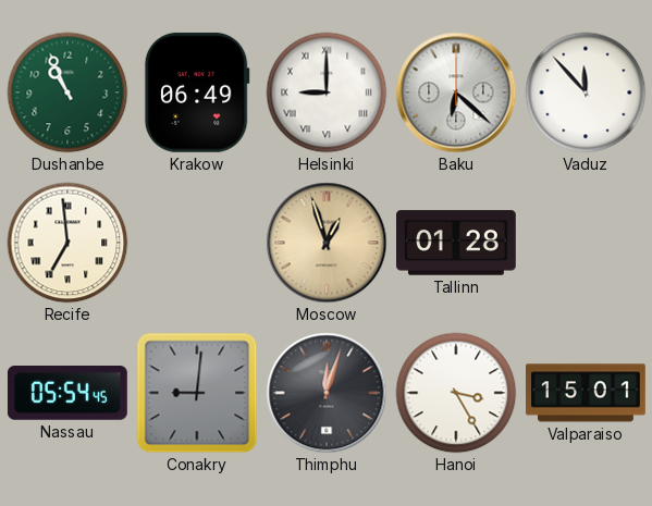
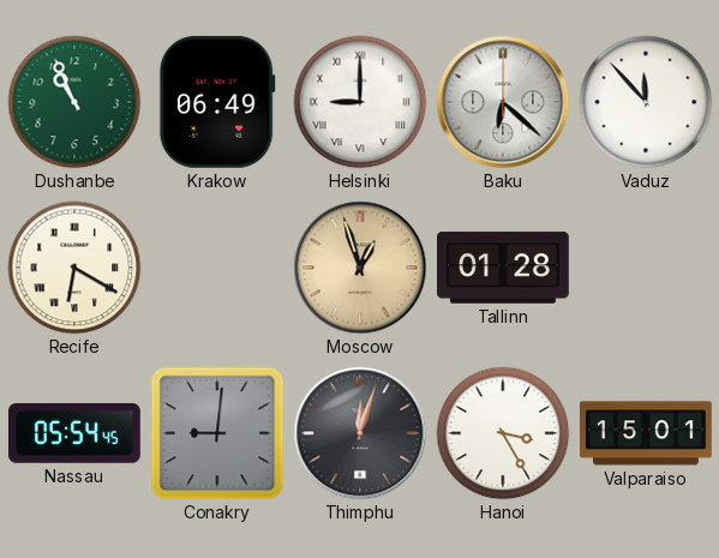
Recife: 6:59 -> 6:20 (74, 268)
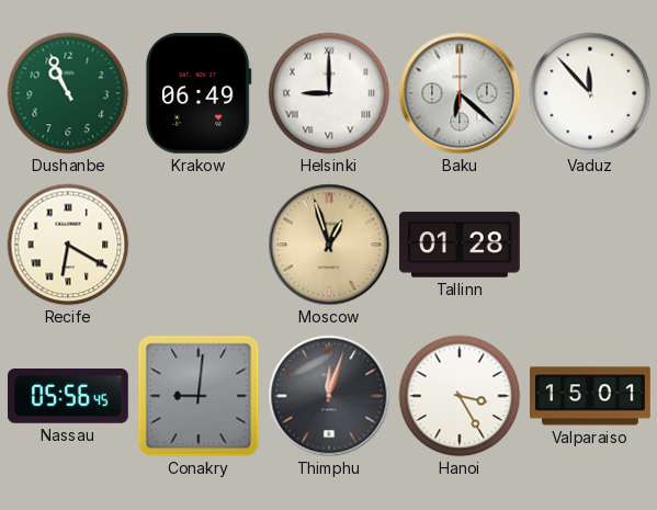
Nassau: 05:54 -> 05:56 (68, 397)
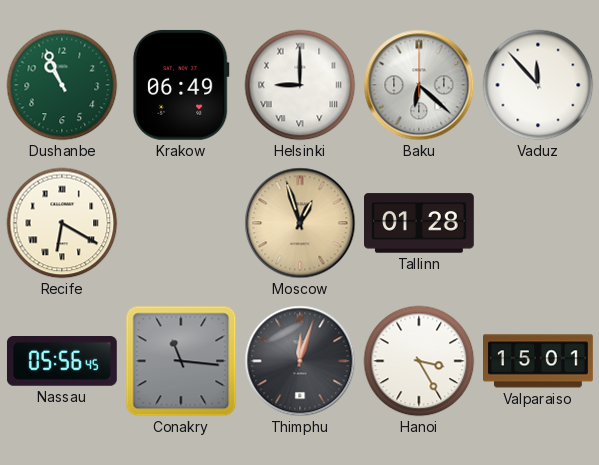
Conakry: 9:01 -> 11:16 (181, 361)
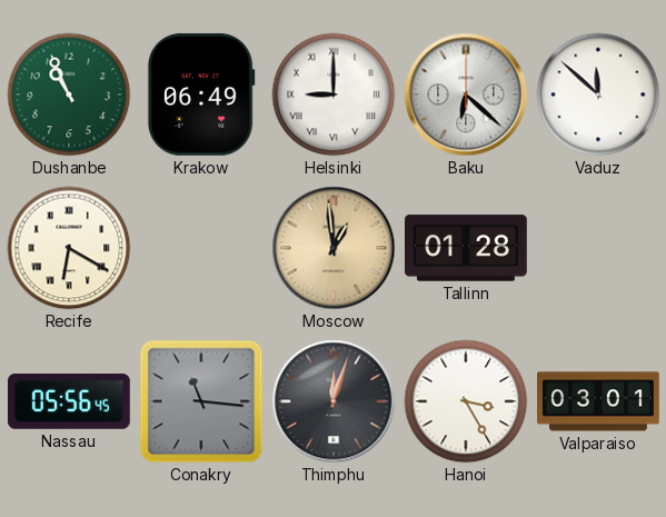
Vaduz: 11:53 -> 11:52 (598, 95)
Moscow: 12:57 -> 12:59 (334, 248)
Valparaiso: 15:01 -> 03:01 (599, 401)
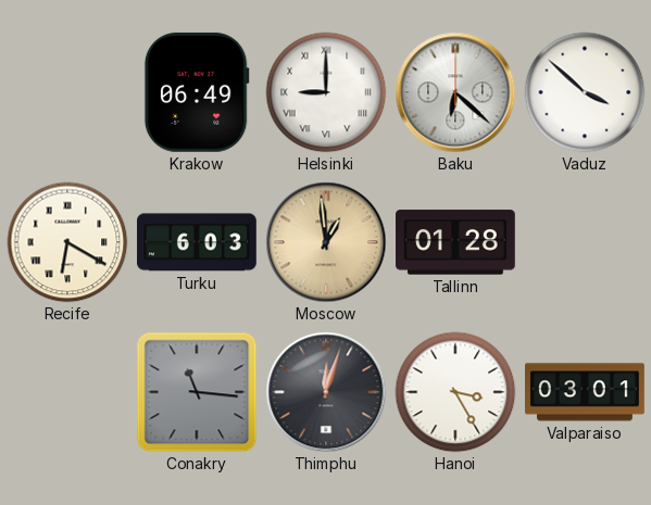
Dushanbe: 10:56 -> none (69, 95)
Vaduz: 11:52 -> 3:52 (585, 92)
Turku: none -> 6:03 (198, 242)
Nassau: 05:56 -> none (69, 402)
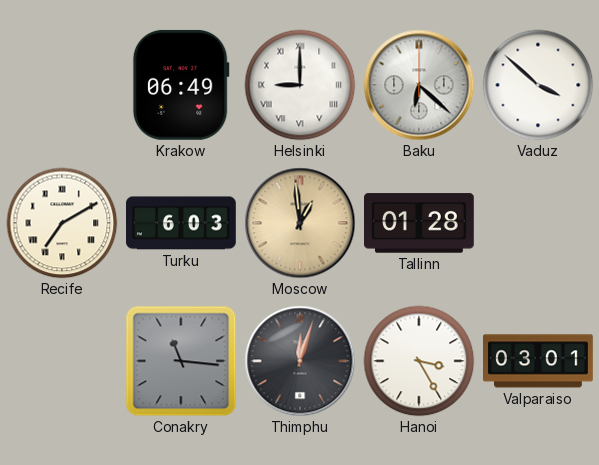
Recife: 6:20 -> 7:10 (62, 223)
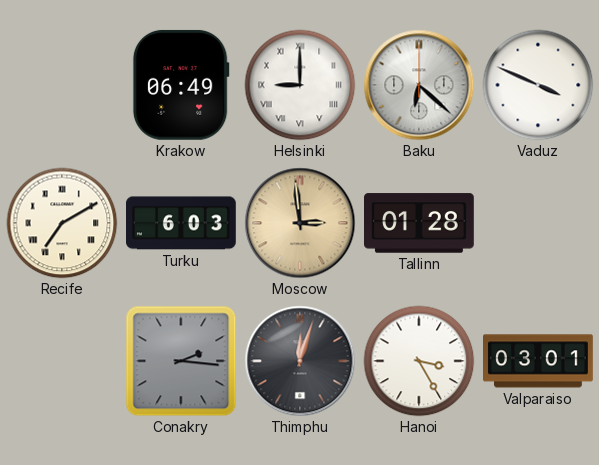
Vaduz: 3:52 -> 3:49 (538, 85)
Moscow: 12:59 -> 2:59 (300, 223)
Conakry: 11:16 -> 2:16 (181, 361)
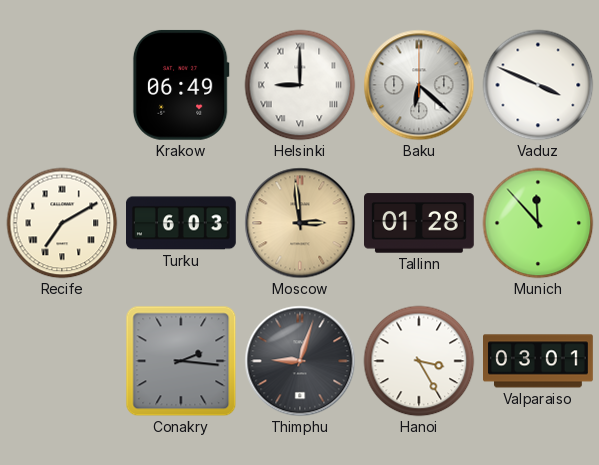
Munich: none -> 11:53 (538, 223)
Thimphu: 12:03 -> 9:03 (300, 361)
